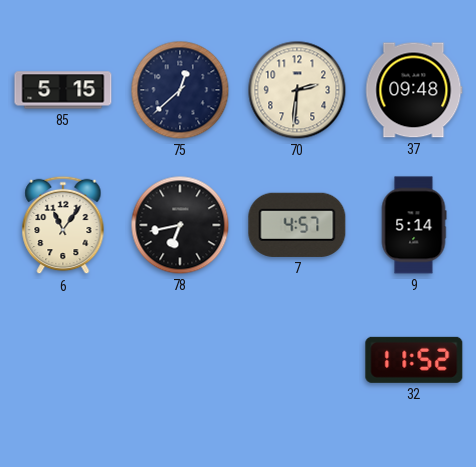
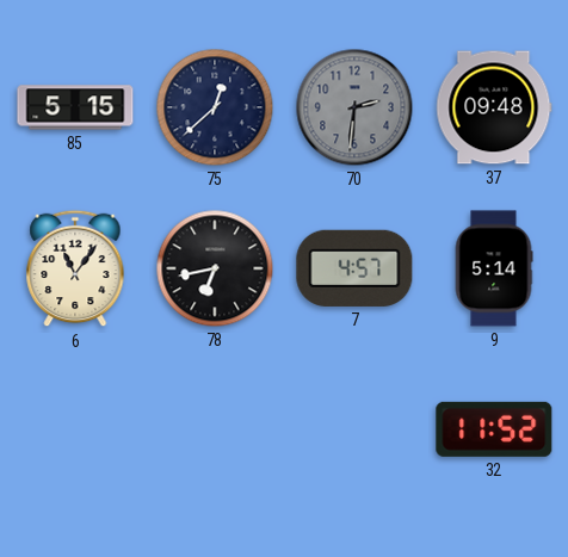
70 dial: cream -> grey (354, 107)
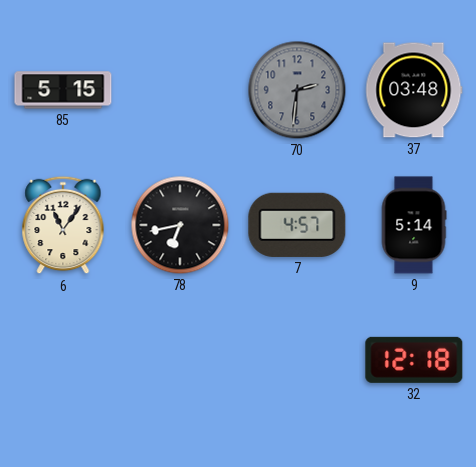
75: 12:38 -> none (215, 107)
37: 09:48 -> 03:48 (414, 90)
32: 11:52 -> 12:18 (414, 360)
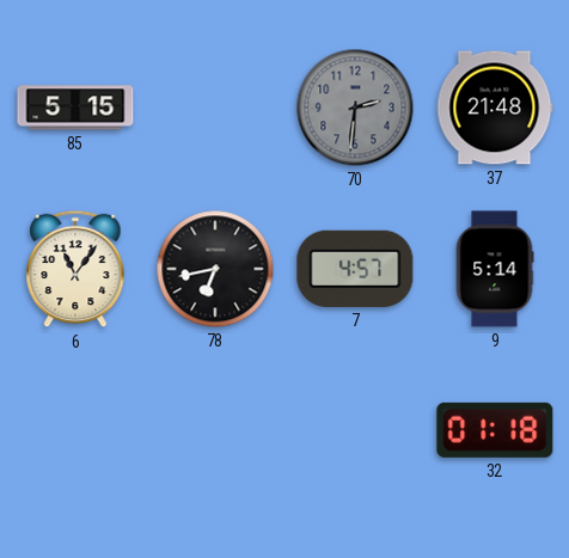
37: 03:48 -> 21:48 (495, 108)
32: 12:18 -> 01:18 (495, 430)
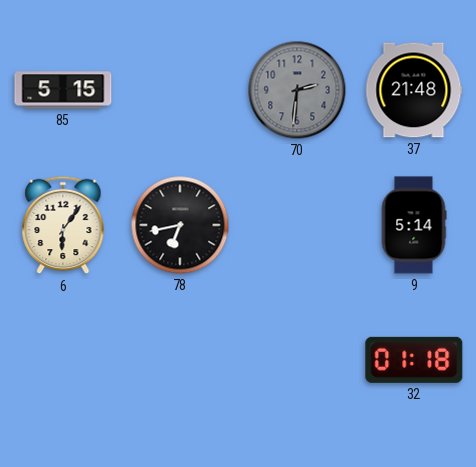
6: 11:06 -> 6:06 (63, 225)
7: 4:57 -> none (355, 269)
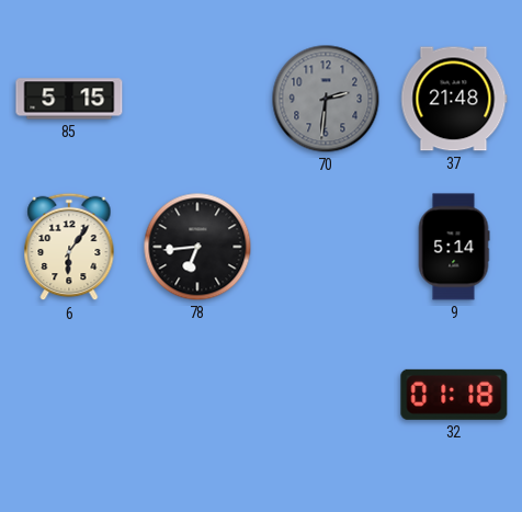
78: 6:43 -> 6:44 (197, 247)
